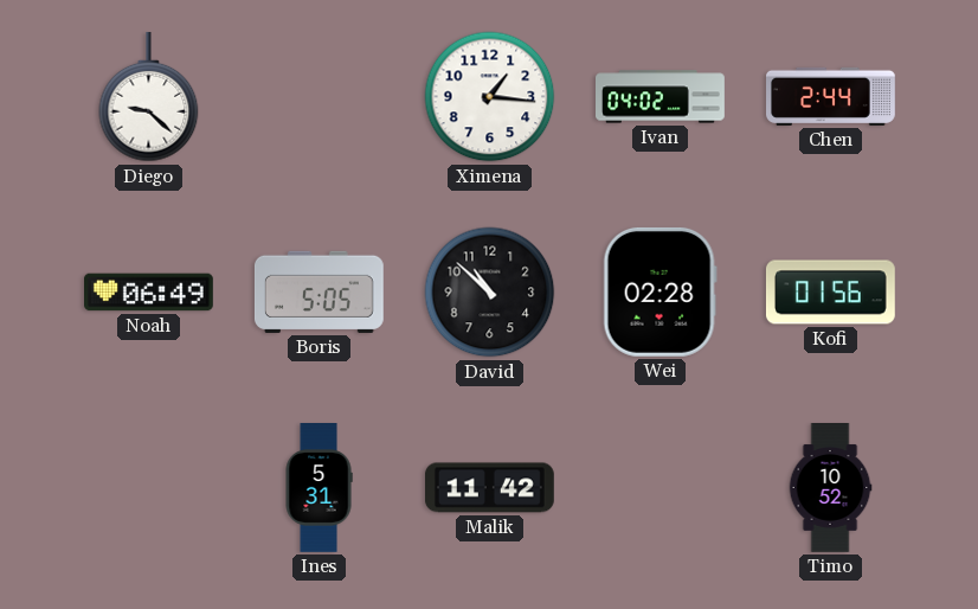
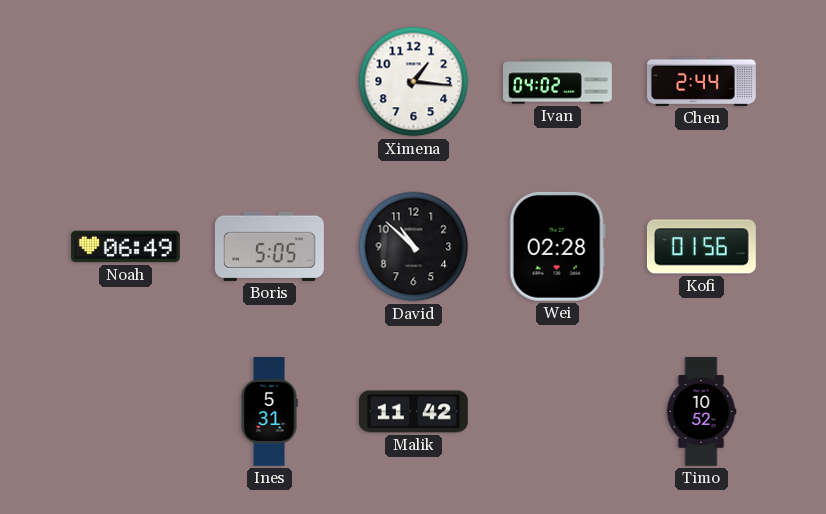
Diego: 9:22 -> none (149, 97)
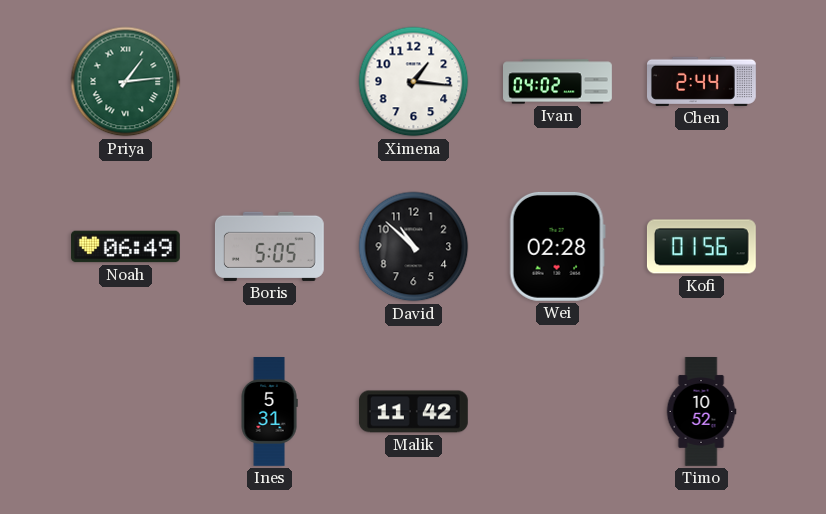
Priya: none -> 1:14 (126, 82)
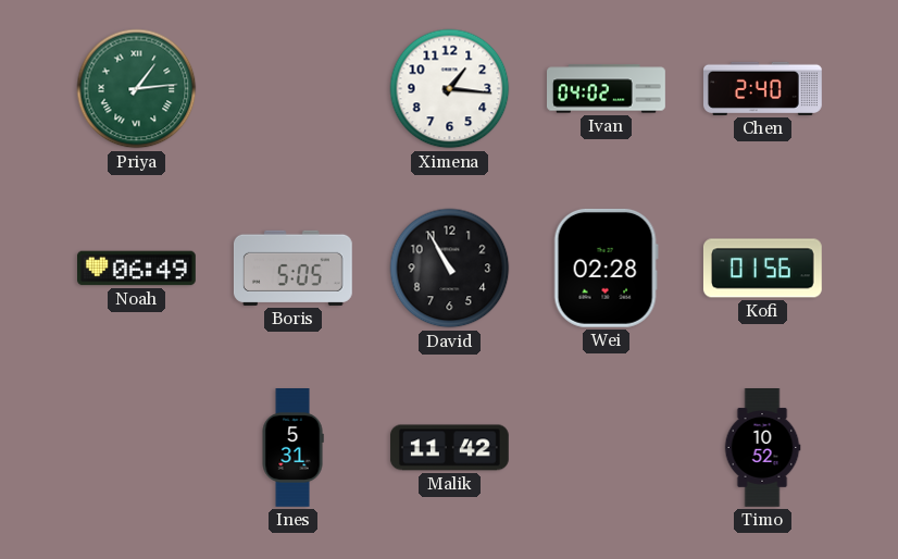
Chen: 2:44 -> 2:40 (763, 88)
David: 10:52 -> 10:55 (450, 269)
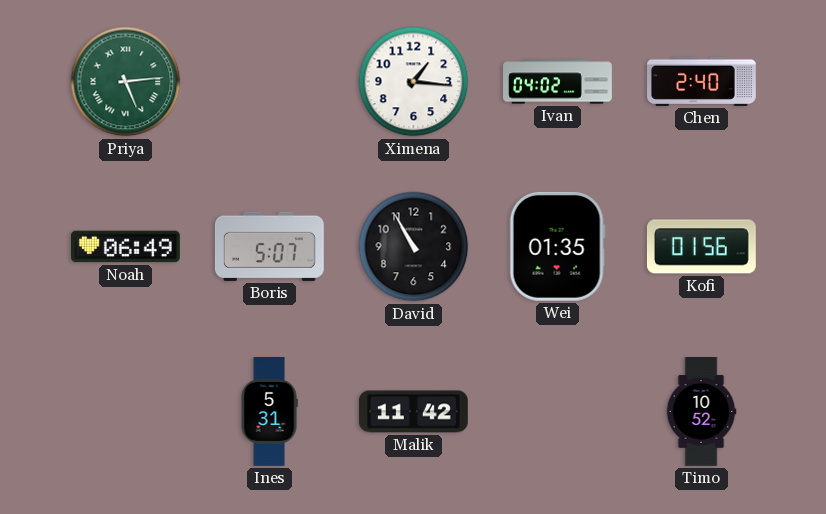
Priya: 1:14 -> 5:14 (126, 82)
Boris: 5:05 -> 5:07 (269, 246)
Wei: 02:28 -> 01:35 (557, 246)
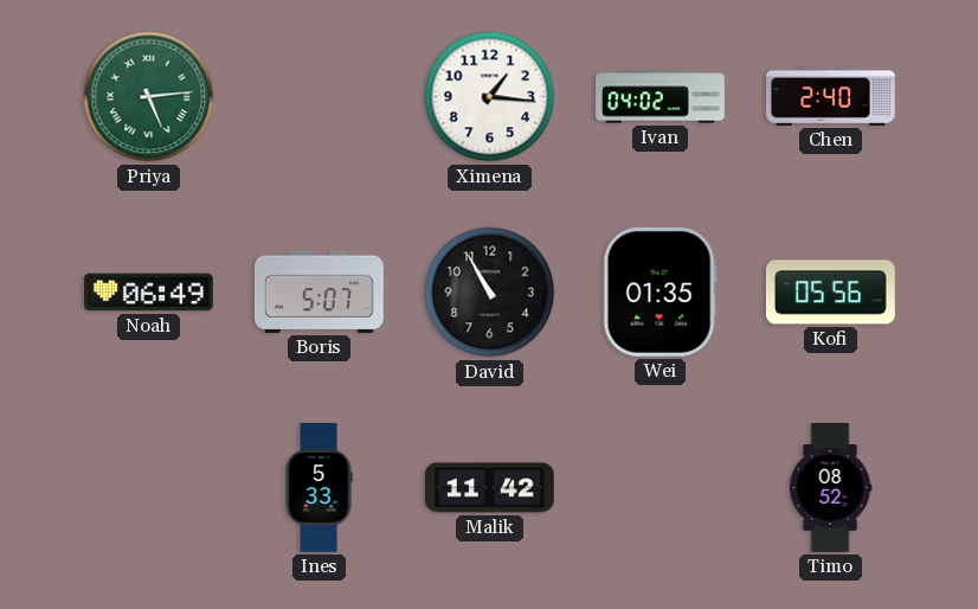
Kofi: 01:56 -> 05:56 (830, 293)
Ines: 5:31 -> 5:33 (319, 488)
Timo: 10:52 -> 08:52 (830, 488)
